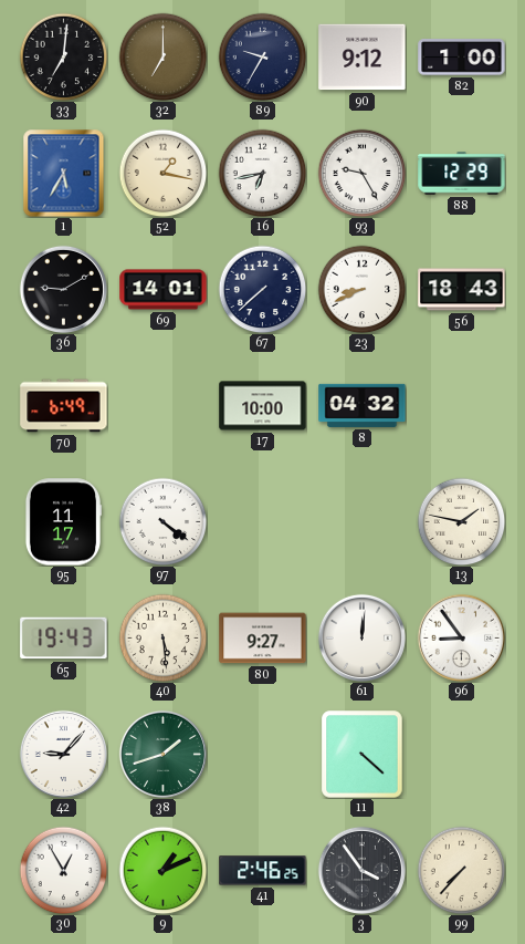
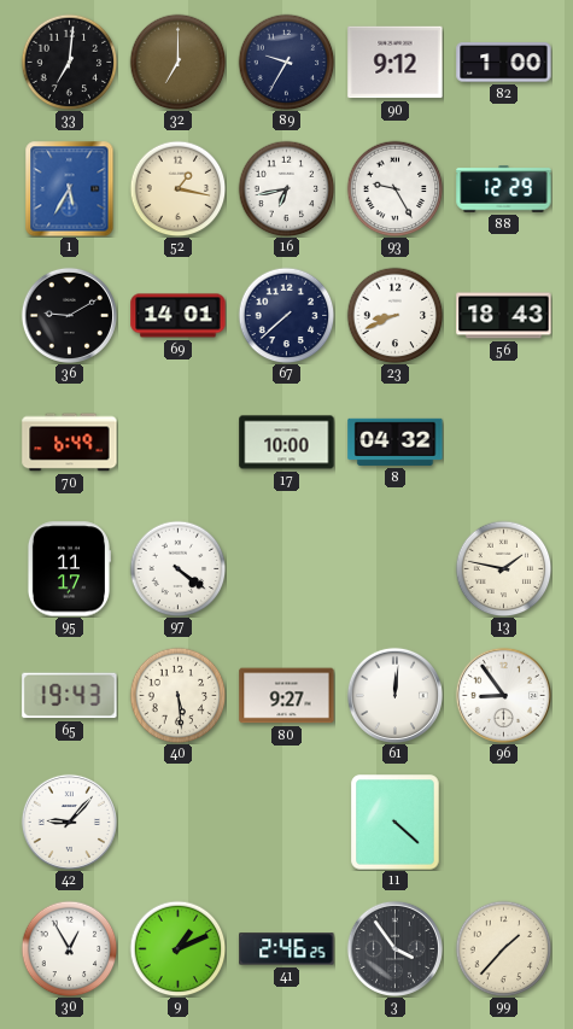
38: 1:42 -> none (162, 754)
99: 7:37 -> 1:37 (503, 948)
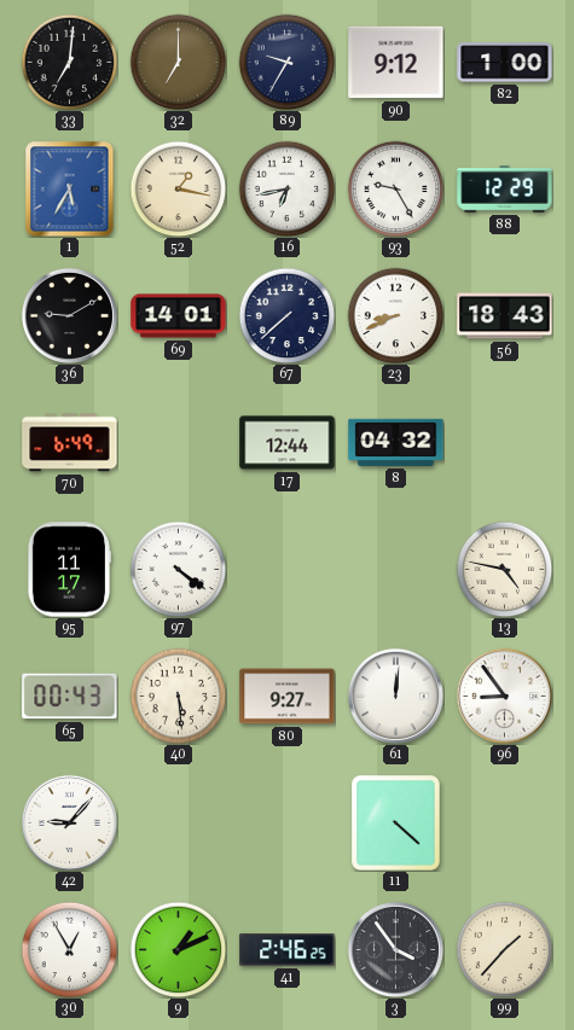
17: 10:00 -> 12:44 (288, 443)
13: 1:47 -> 4:47 (504, 569)
65: 19:43 -> 00:43 (70, 697)
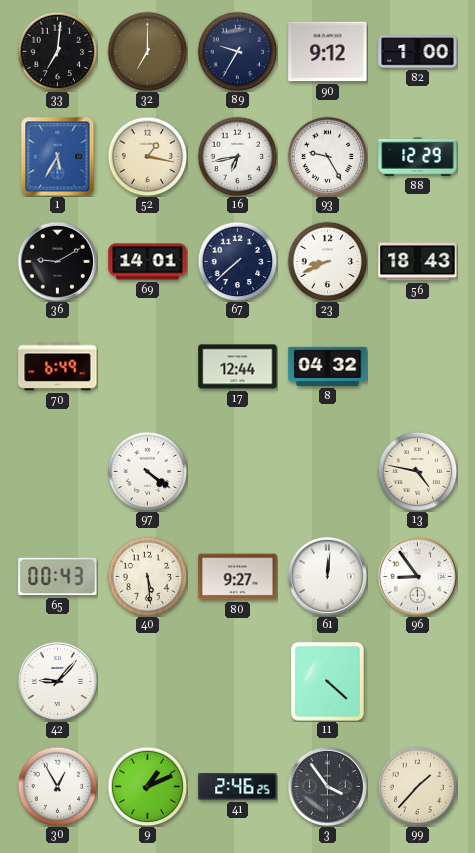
95: 11:17 -> none (68, 570)
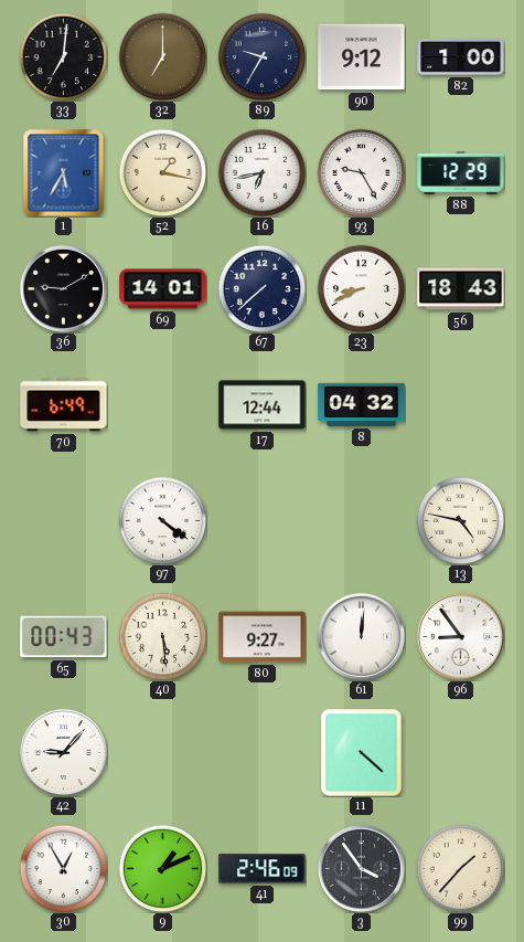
41: 2:46:25 -> 2:46:09 (263, 869)
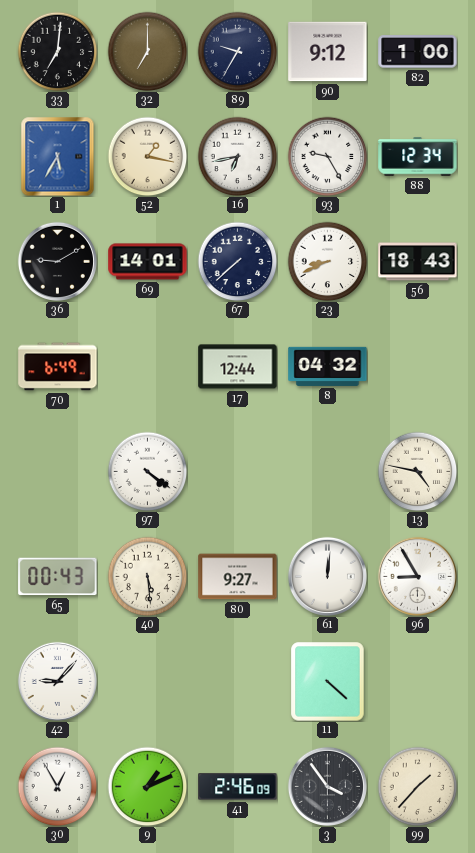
88: 12:29 -> 12:34 (418, 157)
96: 8:54 -> 8:55 (417, 576)
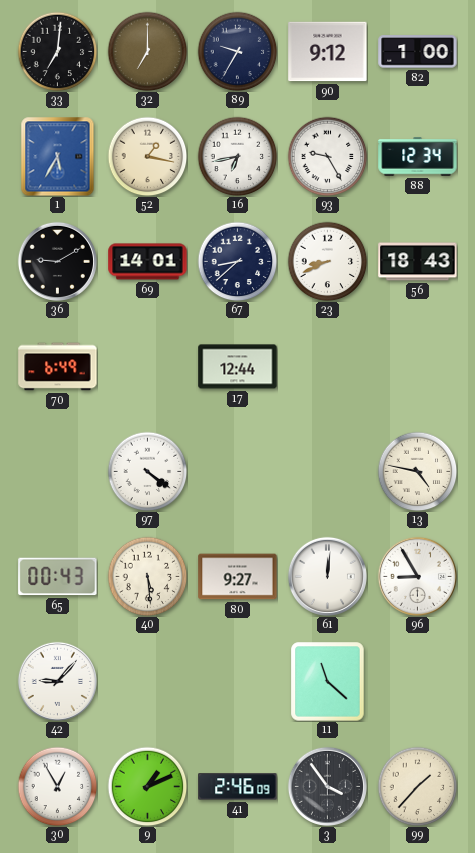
67: 7:38 -> 8:38 (237, 261)
8: 04:32 -> none (328, 366)
11: 4:22 -> 11:22 (328, 682)
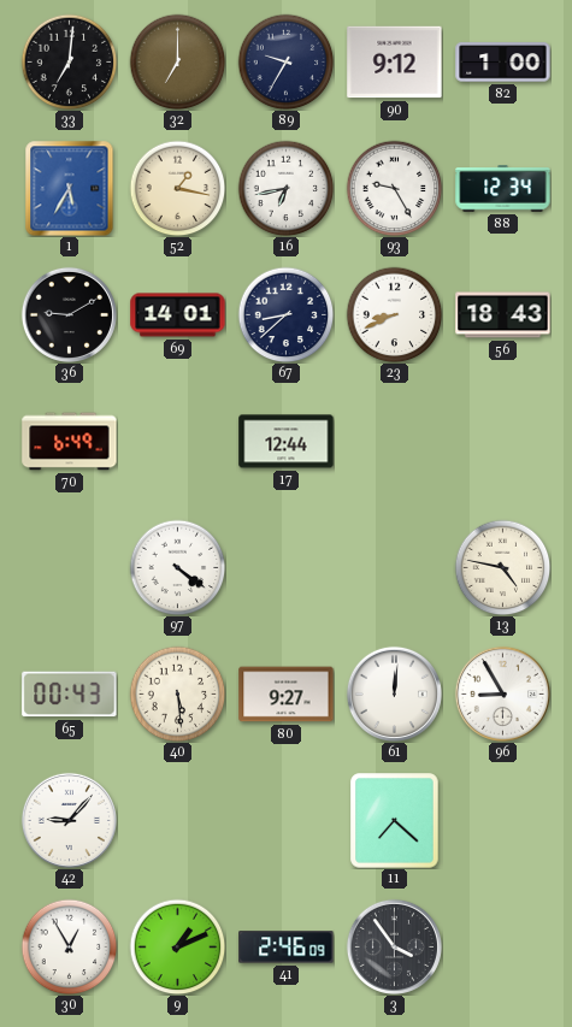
11: 11:22 -> 7:22 (395, 821)
99: 1:37 -> none (417, 786)
